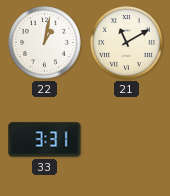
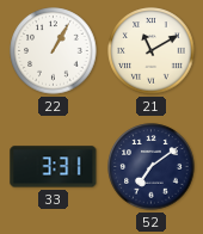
22: 1:02 -> 1:05 (54, 51)
52: none -> 7:09 (152, 167)
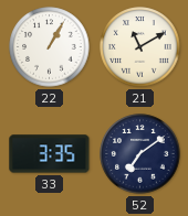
33: 3:31 -> 3:35 (50, 154)
